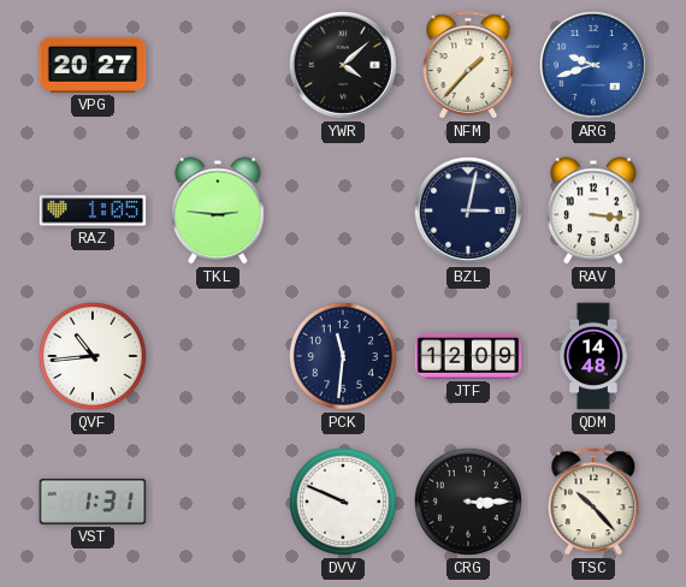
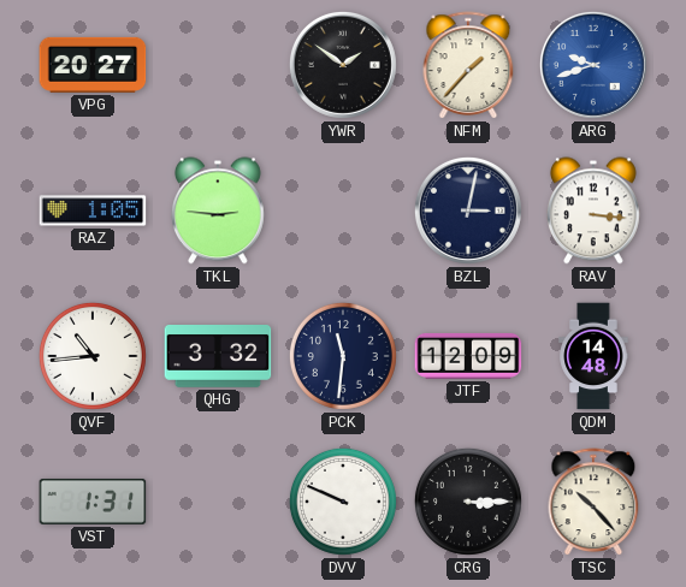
YWR: 4:08 -> 1:51 (343, 65)
QHG: none -> 3:32 (218, 357)
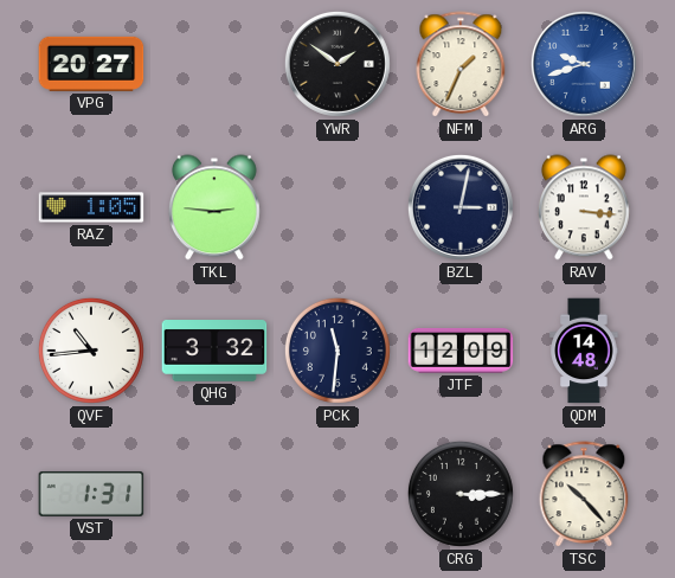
NFM: 1:37 -> 1:34 (461, 64)
DVV: 9:49 -> none (343, 502)
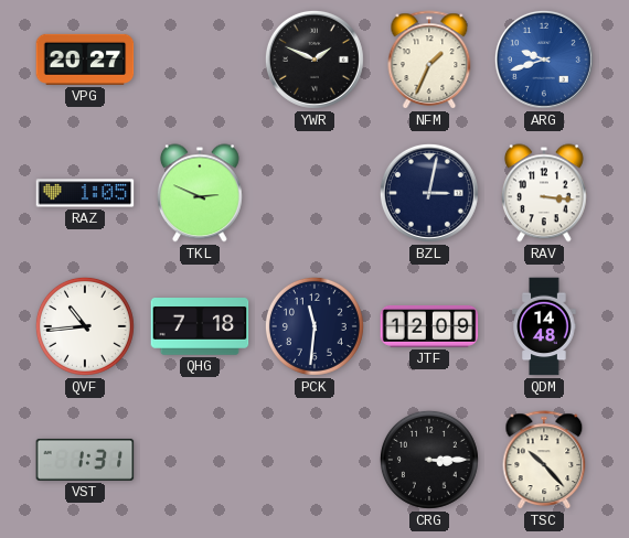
YWR: 1:51 -> 1:49 (314, 60)
TKL: 2:46 -> 2:49 (200, 193)
QHG: 3:32 -> 7:18 (200, 327)
